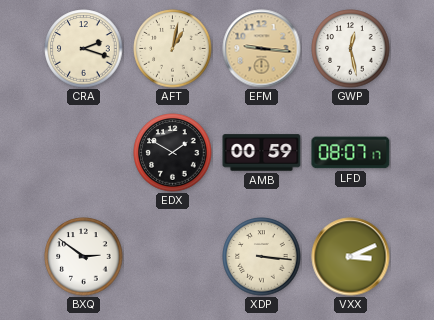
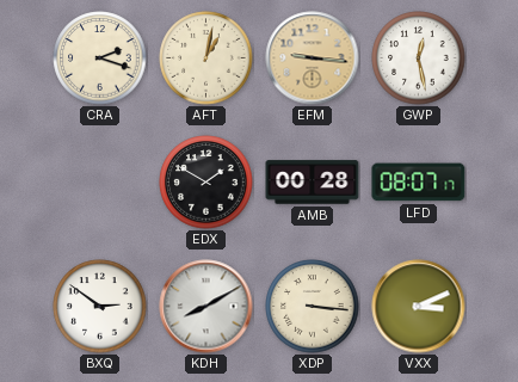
AMB: 00:59 -> 00:28 (313, 183)
KDH: none -> 8:10 (206, 307)
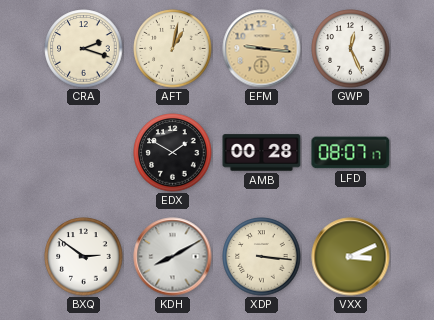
GWP: 12:28 -> 12:26 (351, 49)
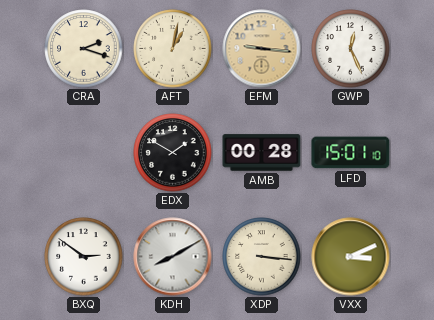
LFD: 08:07 -> 15:01 (351, 153)
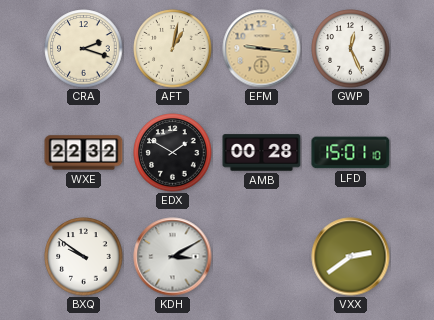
WXE: none -> 22:32 (84, 153)
BXQ: 2:51 -> 9:51 (84, 257)
KDH: 8:10 -> 3:10 (173, 257)
XDP: 3:16 -> none (262, 257)
VXX: 3:11 -> 2:39 (351, 257)
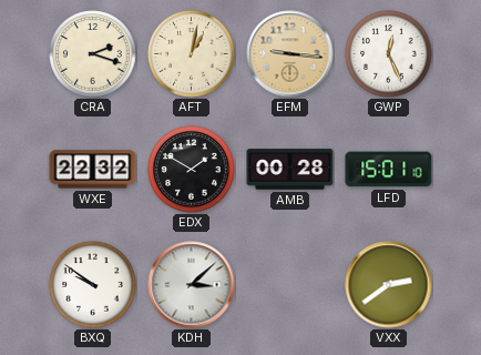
KDH: 3:10 -> 3:08 (192, 285)
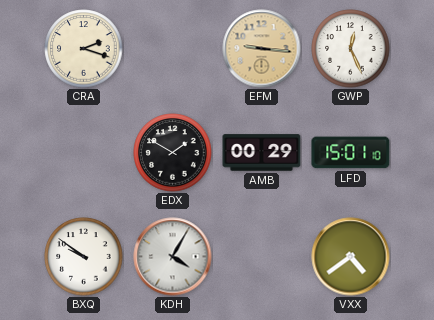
AFT: 1:02 -> none (192, 54)
WXE: 22:32 -> none (93, 170)
AMB: 00:28 -> 00:29 (262, 153)
KDH: 3:08 -> 4:05 (173, 257)
VXX: 2:39 -> 4:39 (351, 257)
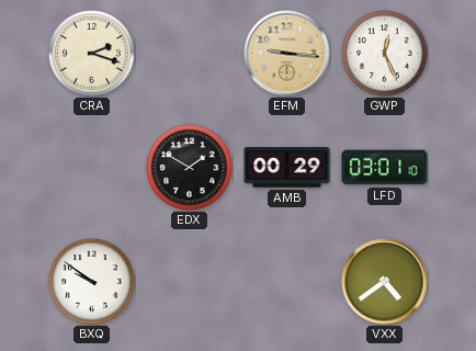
LFD: 15:01 -> 03:01 (385, 168)
KDH: 4:05 -> none (173, 257)
